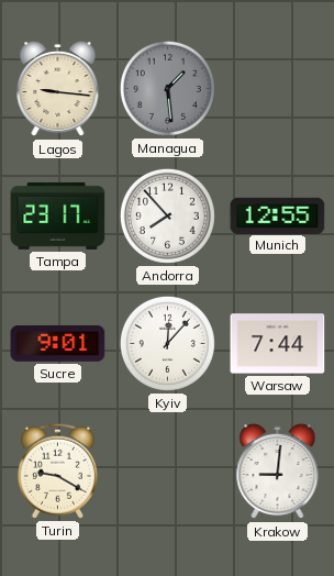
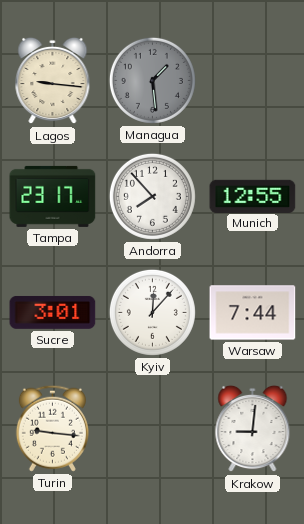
Sucre: 9:01 -> 3:01 (53, 312)
Turin: 9:20 -> 9:16 (52, 428)
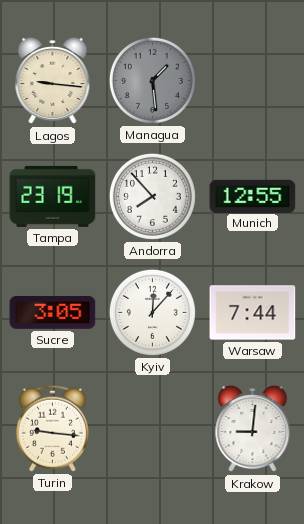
Tampa: 23:17 -> 23:19 (53, 196)
Sucre: 3:01 -> 3:05 (53, 312)
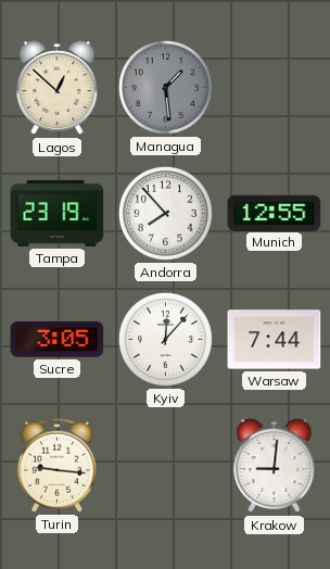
Lagos: 9:16 -> 12:52 (58, 88)
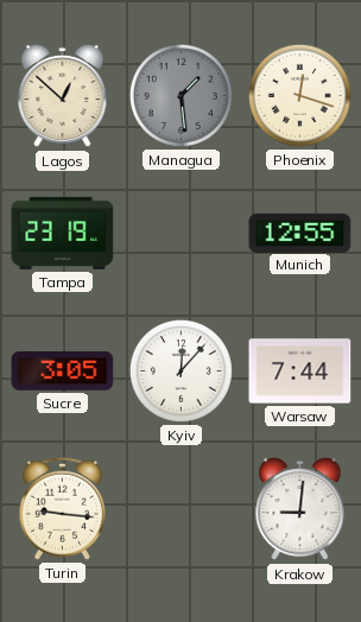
Phoenix: none -> 12:18 (299, 95)
Andorra: 7:53 -> none (165, 213)
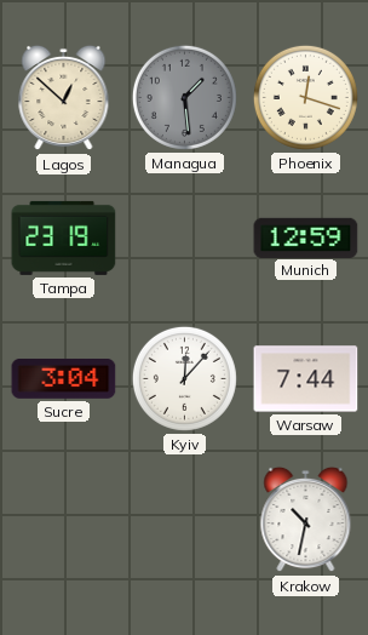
Munich: 12:55 -> 12:59 (306, 238)
Sucre: 3:05 -> 3:04 (64, 378)
Turin: 9:16 -> none (62, 508)
Krakow: 9:01 -> 10:32 (306, 520)
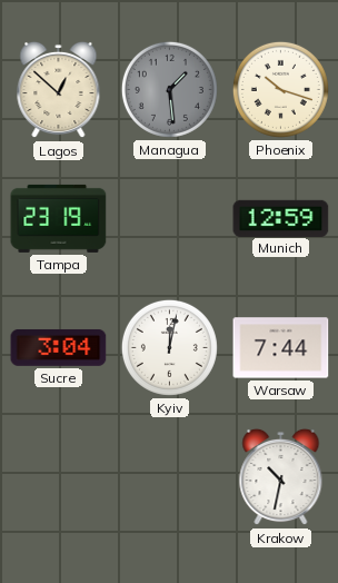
Phoenix: 12:18 -> 10:18 (280, 89)
Kyiv: 12:07 -> 12:02 (169, 347)
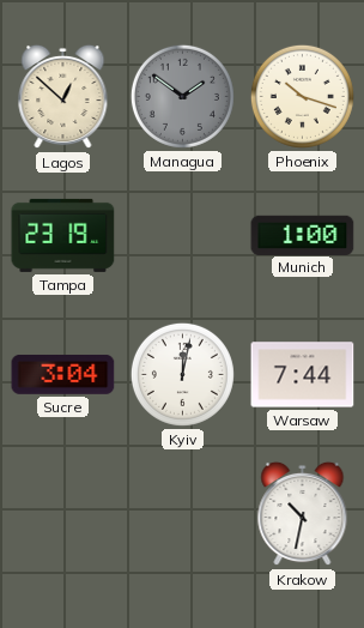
Managua: 1:29 -> 1:51 (182, 96)
Munich: 12:59 -> 1:00 (303, 235)
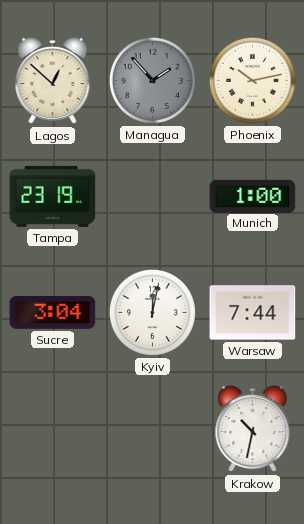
Managua: 1:51 -> 1:53 (152, 80)
Phoenix: 10:18 -> 10:13 (252, 80)
